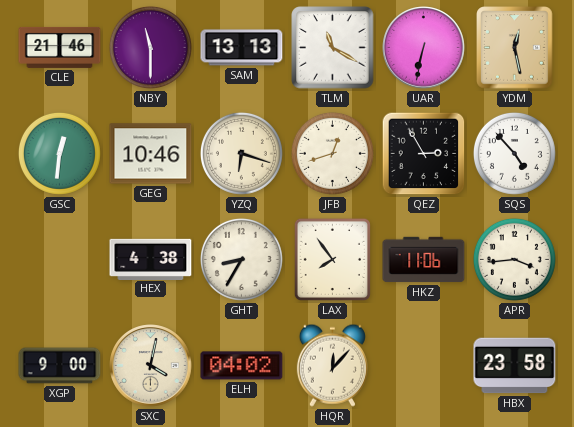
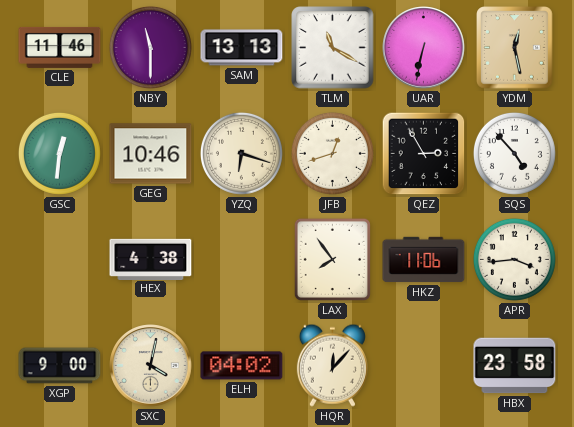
CLE: 21:46 -> 11:46 (60, 47)
GHT: 8:35 -> none (241, 259)
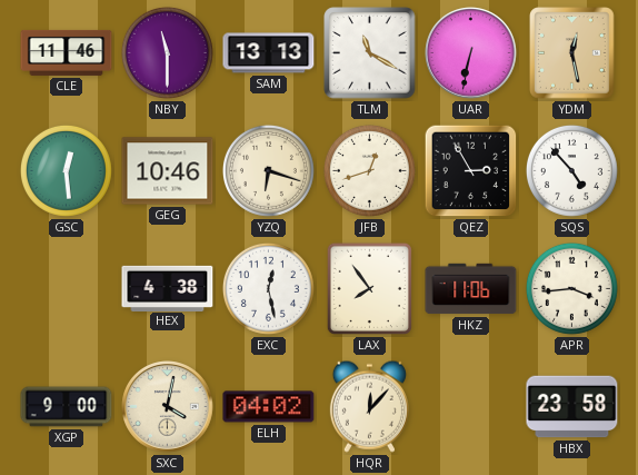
GSC: 12:31 -> 12:29 (66, 170)
EXC: none -> 12:28 (268, 288)
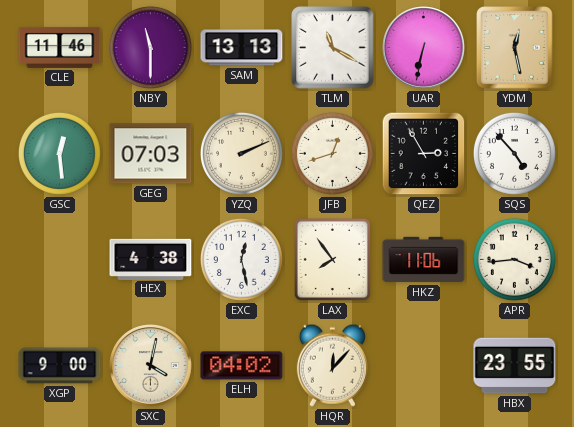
GEG: 10:46 -> 07:03 (151, 154)
YZQ: 6:18 -> 2:11 (241, 153)
HBX: 23:58 -> 23:55 (515, 366)
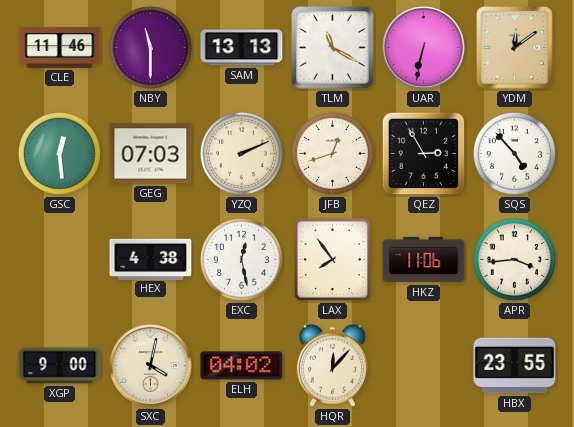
YDM: 12:28 -> 12:09 (515, 48)
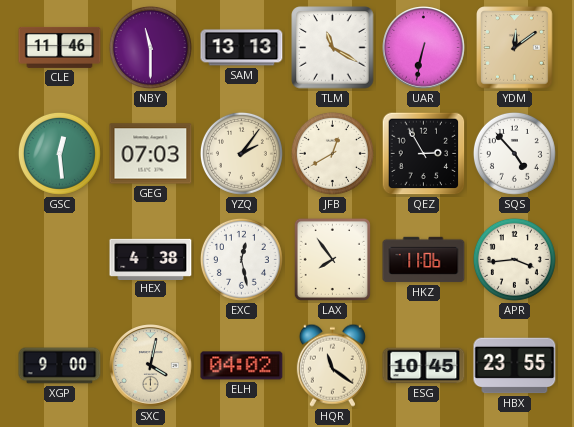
YZQ: 2:11 -> 2:06 (241, 153)
JFB: 12:42 -> 12:40 (332, 153)
HQR: 12:07 -> 11:21 (332, 365)
ESG: none -> 10:45 (424, 366)
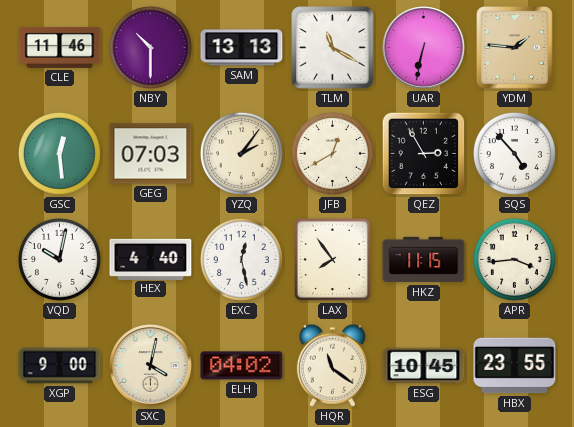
NBY: 11:30 -> 10:30 (150, 47)
YDM: 12:09 -> 1:46 (515, 48)
VQD: none -> 10:02 (59, 259)
HEX: 4:38 -> 4:40 (151, 259)
HKZ: 11:06 -> 11:15 (424, 260)
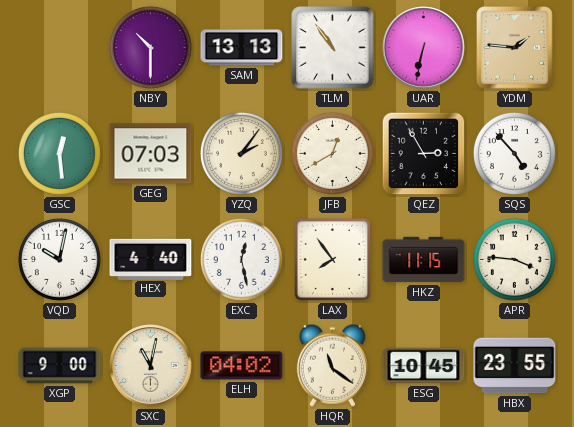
CLE: 11:46 -> none (60, 47)
TLM: 11:20 -> 10:54 (333, 48)
APR: 3:44 -> 3:46 (514, 259)
SXC: 4:02 -> 11:02 (151, 366)
